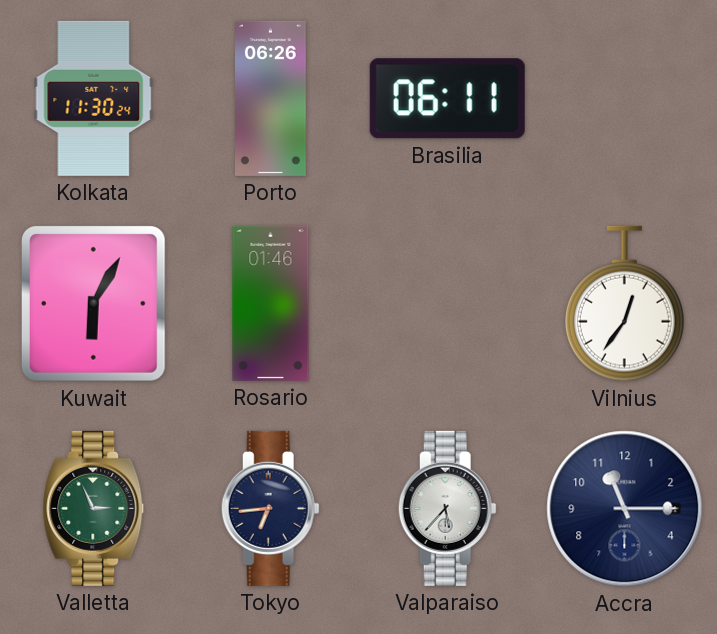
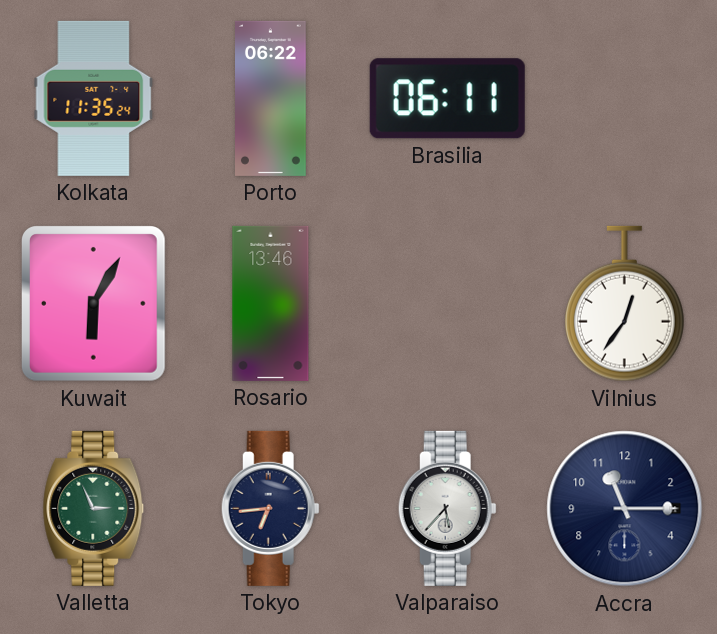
Kolkata: 11:30 -> 11:35 (94, 98)
Porto: 06:26 -> 06:22 (271, 98)
Rosario: 01:46 -> 13:46 (271, 303)
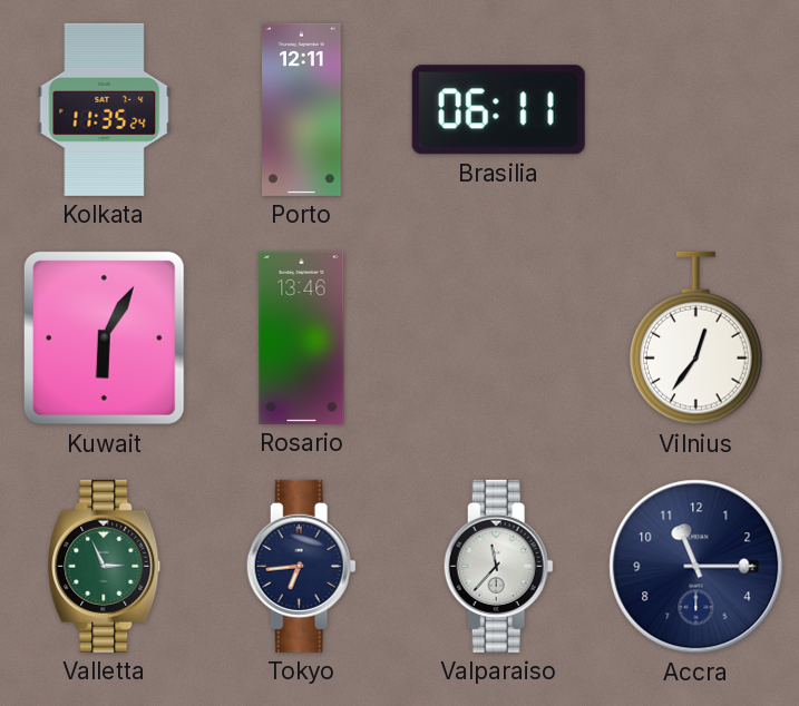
Porto: 06:22 -> 12:11 (302, 109)
Valparaiso: 5:37 -> 11:37 (498, 566)
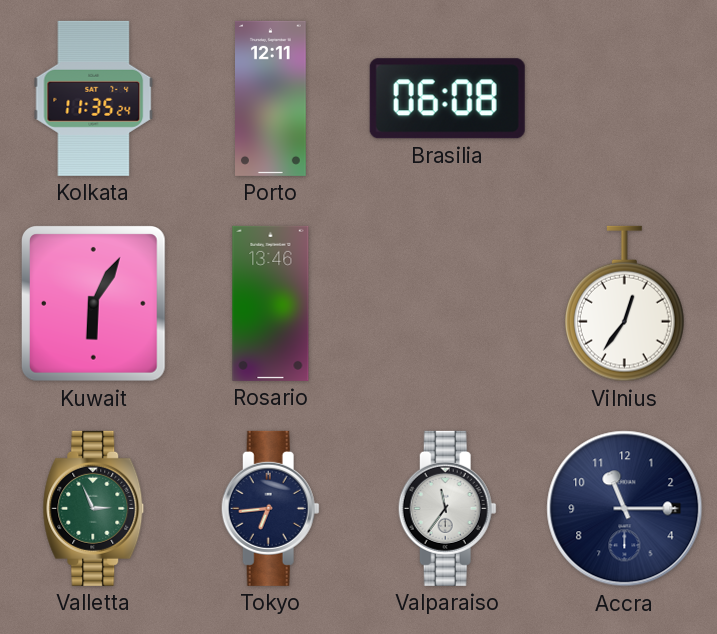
Brasilia: 06:11 -> 06:08 (447, 99)
Valparaiso: 11:37 -> 11:36 (447, 508)
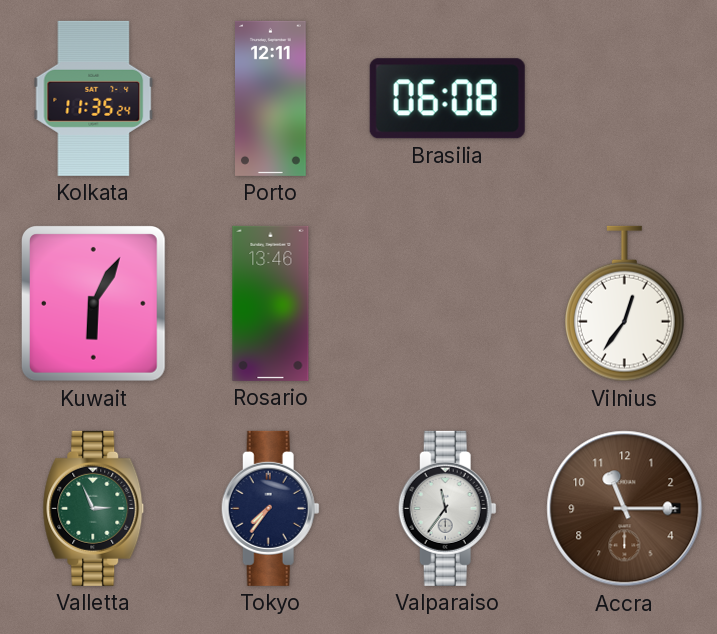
Tokyo: 6:44 -> 7:36 (270, 508)
Accra dial: navy -> brown (625, 509)
